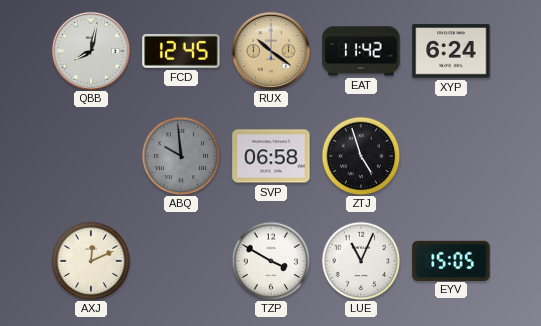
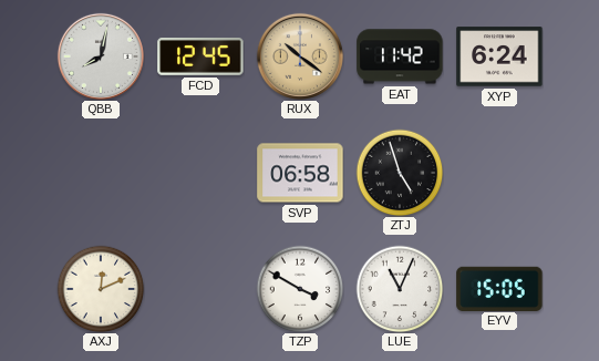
ABQ: 9:59 -> none (181, 156)
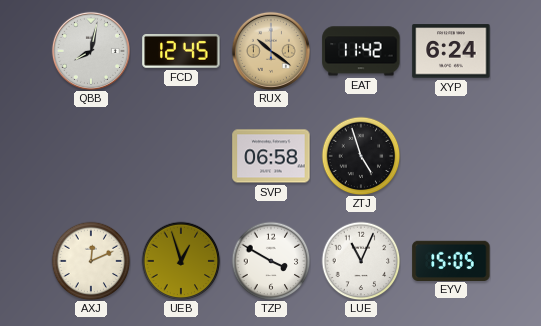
UEB: none -> 12:57 (181, 261)
